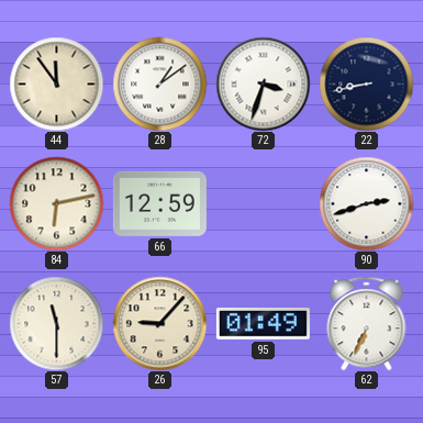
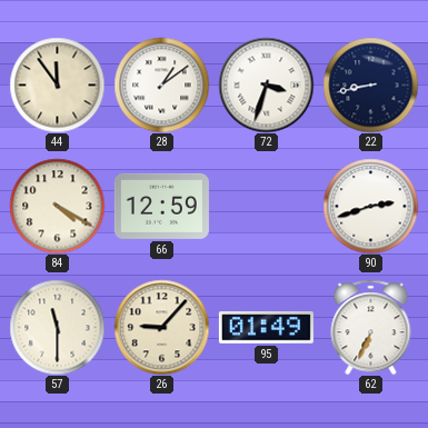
84: 6:13 -> 4:20 (57, 206)
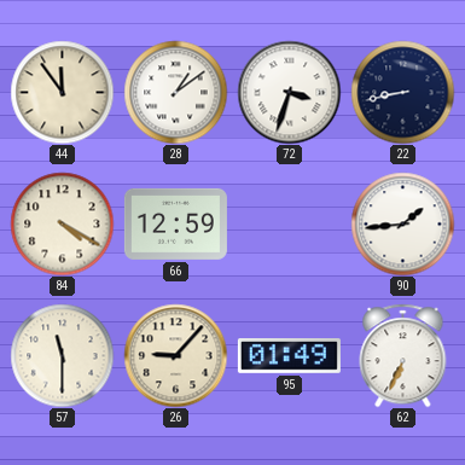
90: 2:42 -> 1:44 (402, 223)
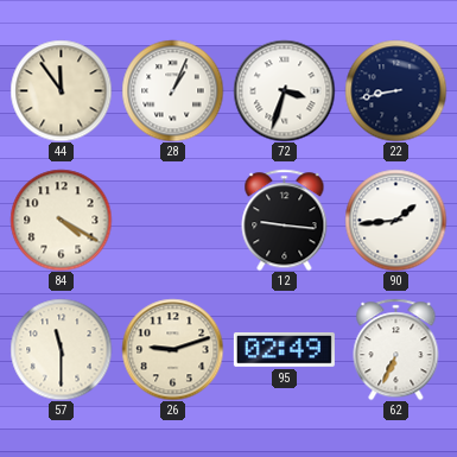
28: 1:09 -> 1:04 (172, 90)
66: 12:59 -> none (175, 223)
12: none -> 9:16 (285, 220)
26: 9:07 -> 9:12 (172, 349)
95: 01:49 -> 02:49 (284, 350)
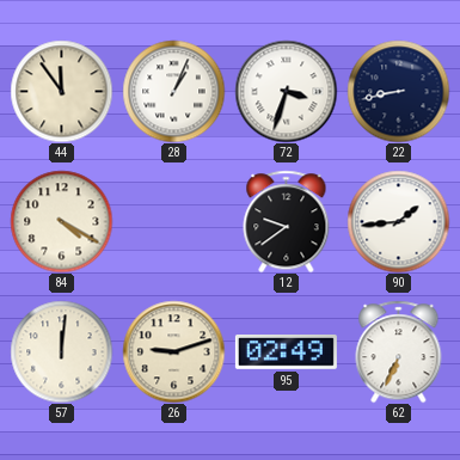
12: 9:16 -> 9:39 (287, 221)
57: 11:30 -> 12:01 (61, 351)
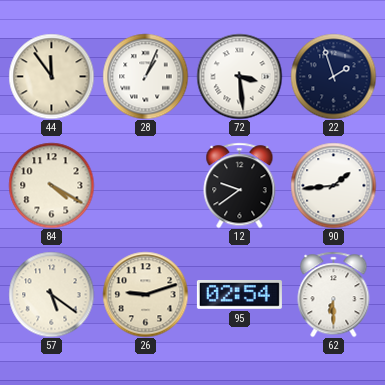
72: 3:33 -> 3:29 (239, 76)
22: 8:43 -> 1:57 (333, 76)
57: 12:01 -> 5:21 (51, 294)
95: 02:49 -> 02:54 (239, 295)
62: 6:34 -> 6:30 (334, 294)
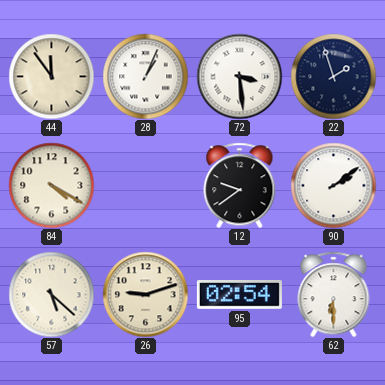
90: 1:44 -> 2:09 (333, 185)
57: 5:21 -> 5:22 (51, 294)
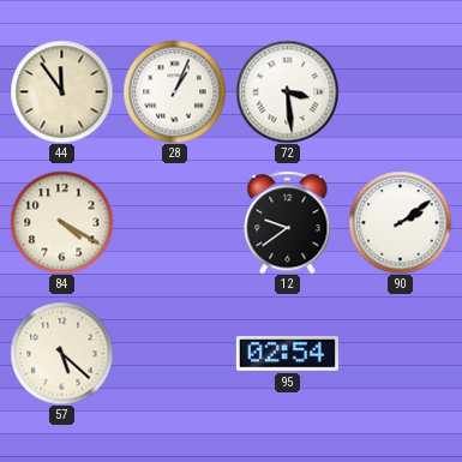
22: 1:57 -> none (333, 76)
26: 9:12 -> none (145, 294)
62: 6:30 -> none (334, 294)
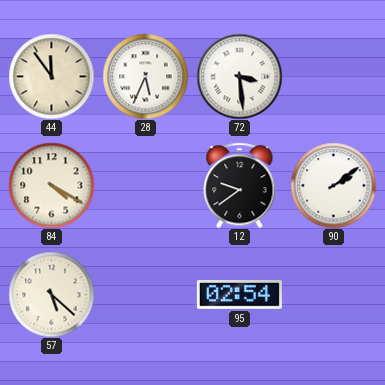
28: 1:04 -> 5:34 (145, 76)
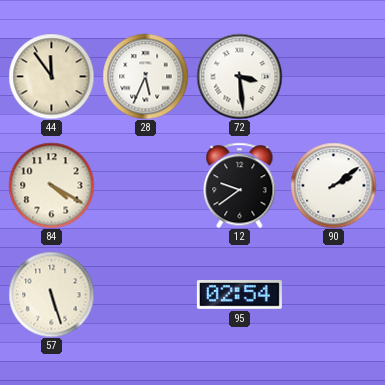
57: 5:22 -> 5:27 (51, 294)
